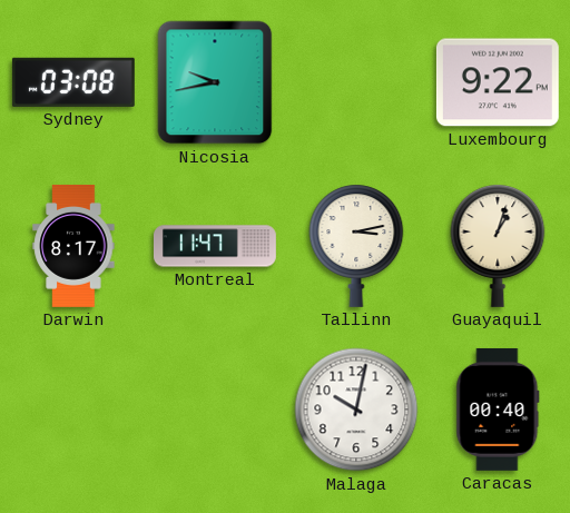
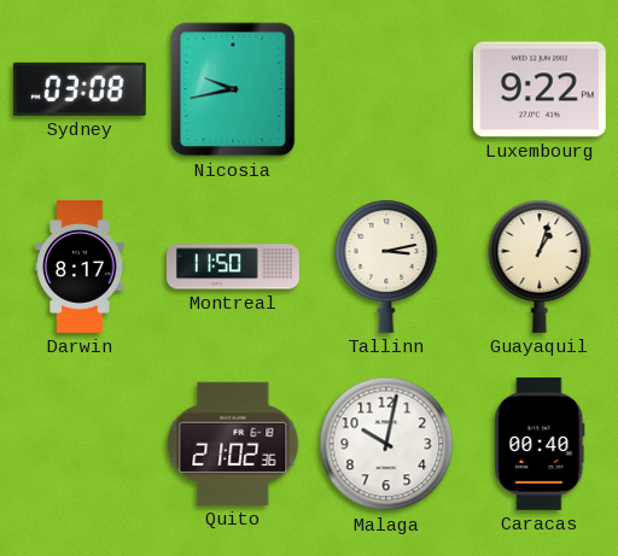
Montreal: 11:47 -> 11:50 (234, 267)
Quito: none -> 21:02 (233, 444)
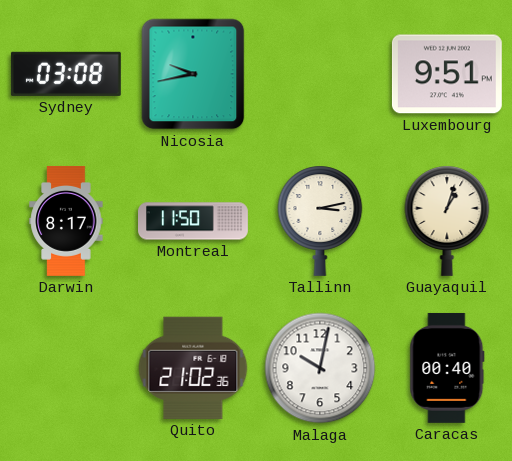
Luxembourg: 9:22 -> 9:51 (447, 74)
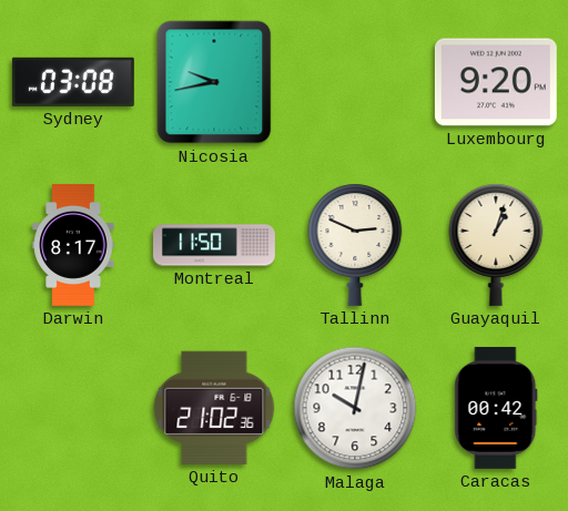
Luxembourg: 9:51 -> 9:20 (496, 82)
Tallinn: 3:13 -> 2:49 (355, 245)
Caracas: 00:40 -> 00:42 (496, 408)
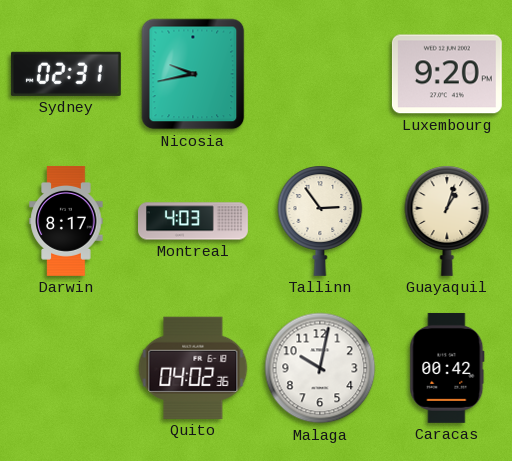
Sydney: 03:08 -> 02:31 (66, 74)
Montreal: 11:50 -> 4:03 (194, 221)
Tallinn: 2:49 -> 2:54 (320, 221)
Quito: 21:02 -> 04:02 (193, 368)
